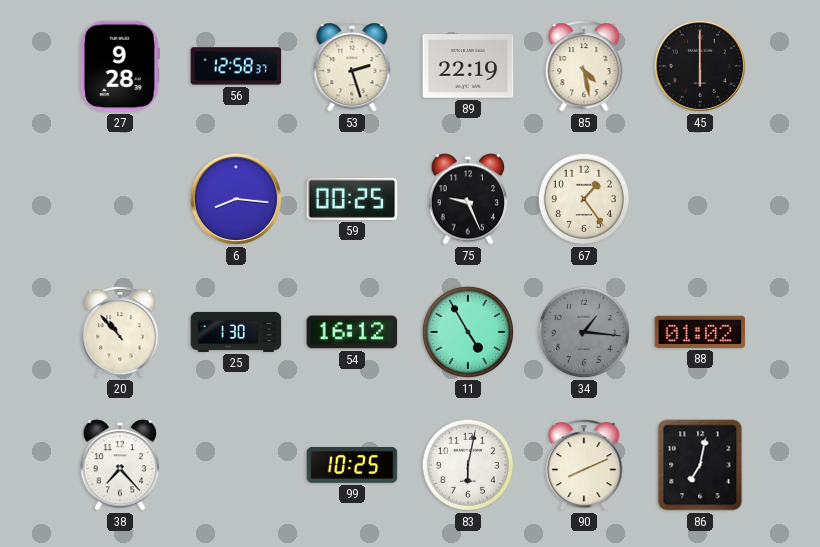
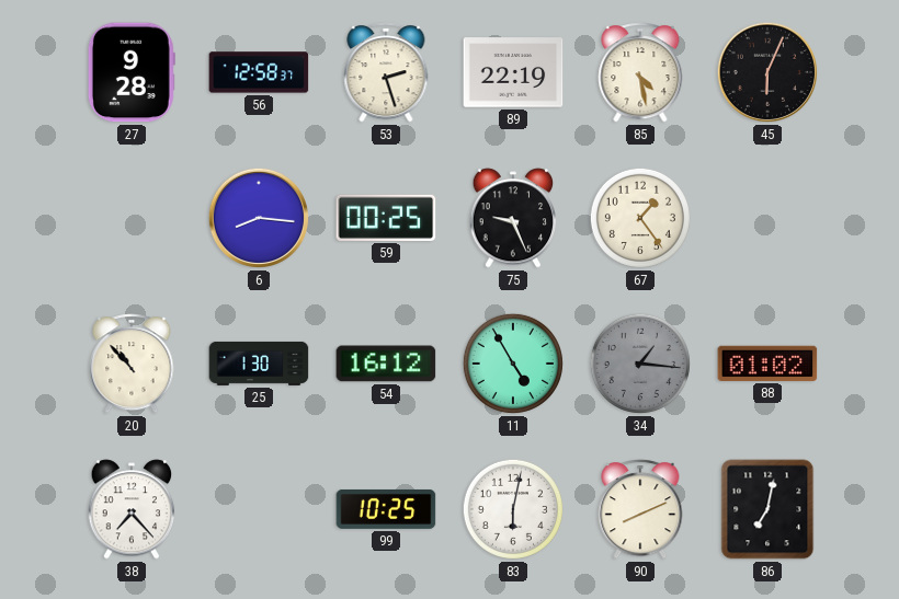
45: 6:00 -> 6:04 (767, 72)
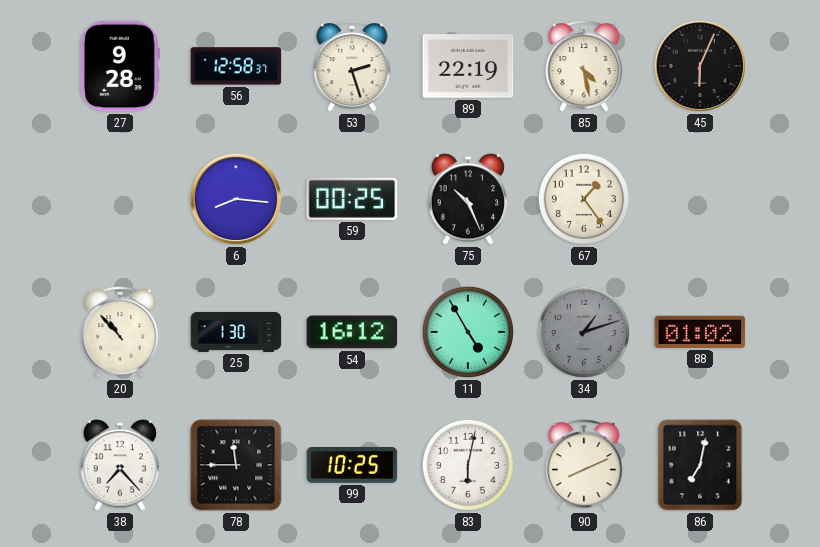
75: 9:26 -> 10:26 (468, 199)
34: 1:16 -> 1:12 (584, 332)
78: none -> 11:45 (236, 465)
